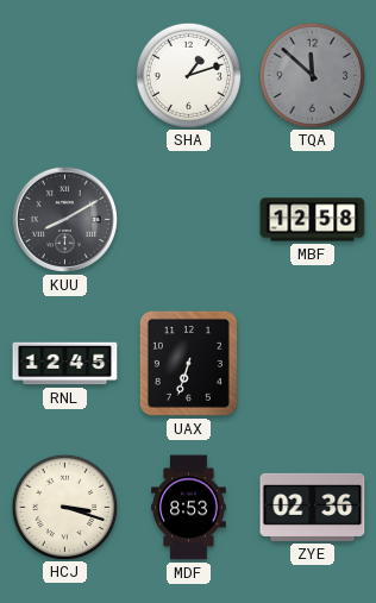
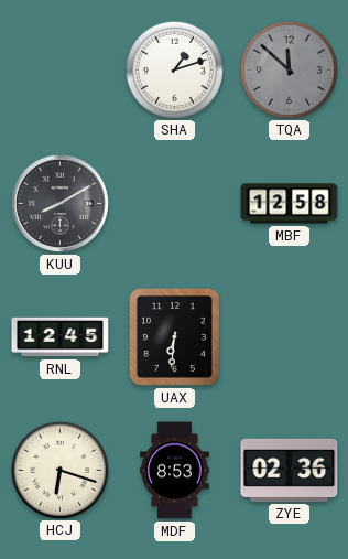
UAX: 6:33 -> 6:31 (174, 336)
HCJ: 3:18 -> 6:18 (59, 470)
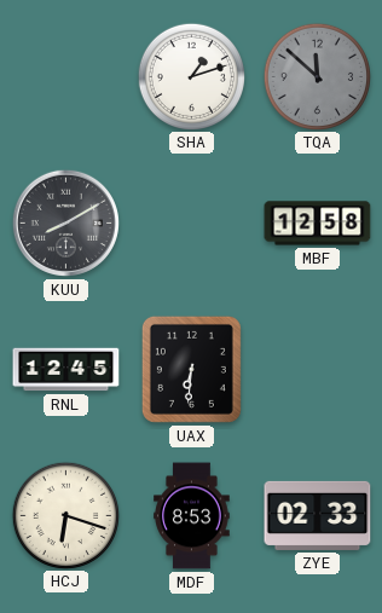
ZYE: 02:36 -> 02:33 (318, 515)
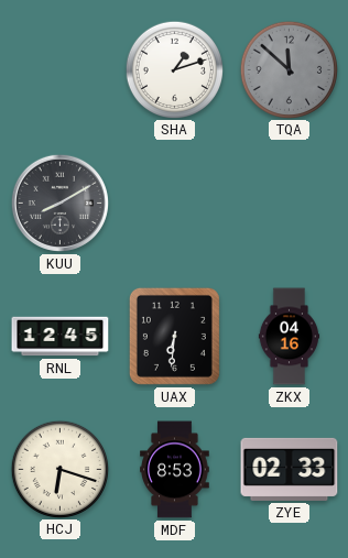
MBF: 12:58 -> none (318, 224)
ZKX: none -> 04:16 (290, 337)
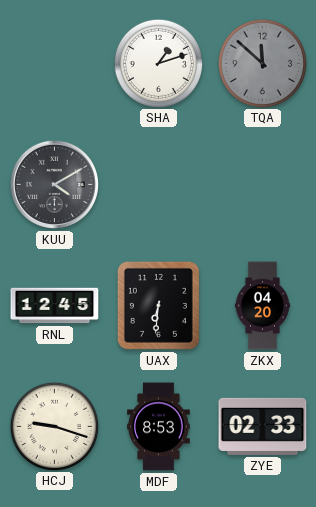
KUU: 8:10 -> 4:10 (54, 184)
ZKX: 04:16 -> 04:20 (263, 306)
HCJ: 6:18 -> 9:18 (54, 426)
